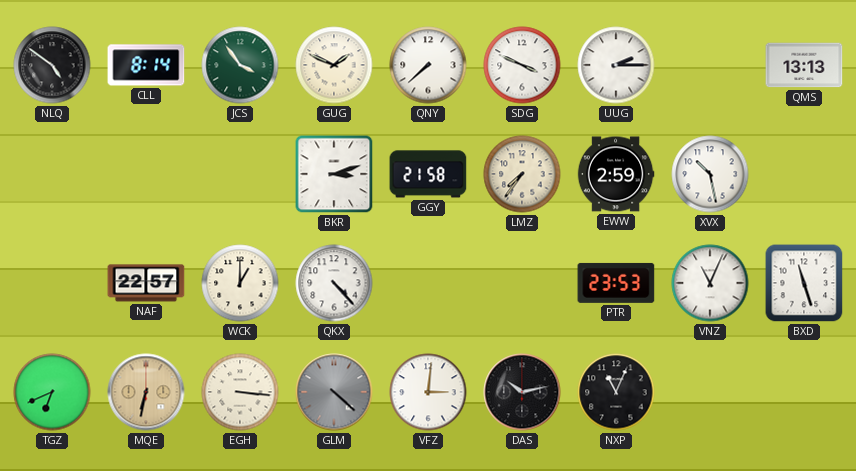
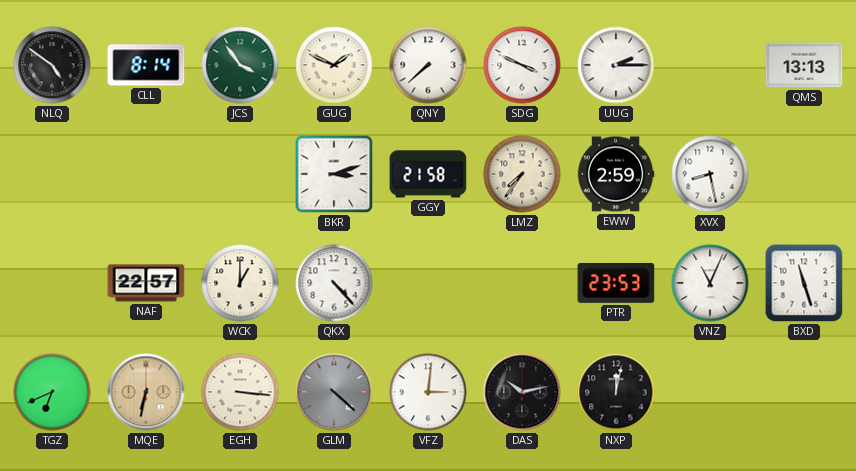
XVX: 10:28 -> 8:28 (710, 174)
NXP: 11:04 -> 12:02 (616, 392)
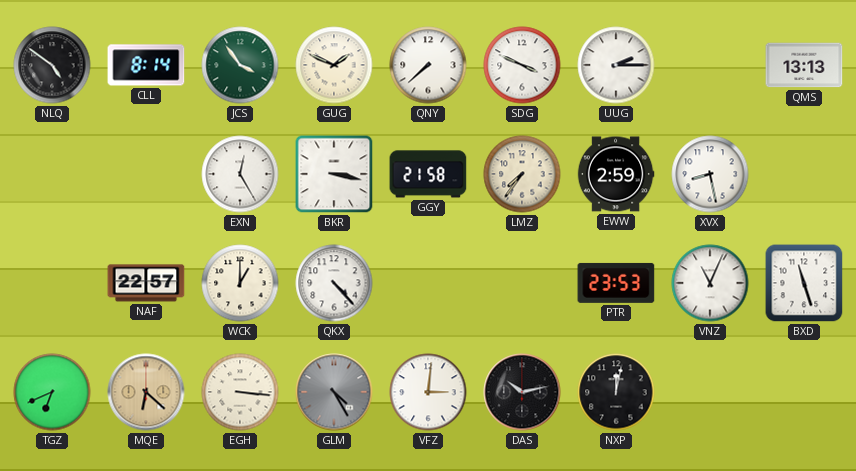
EXN: none -> 12:25 (240, 174)
BKR: 3:12 -> 3:17 (334, 174)
MQE: 6:32 -> 6:22 (146, 392)
GLM: 4:22 -> 4:25 (334, 392)
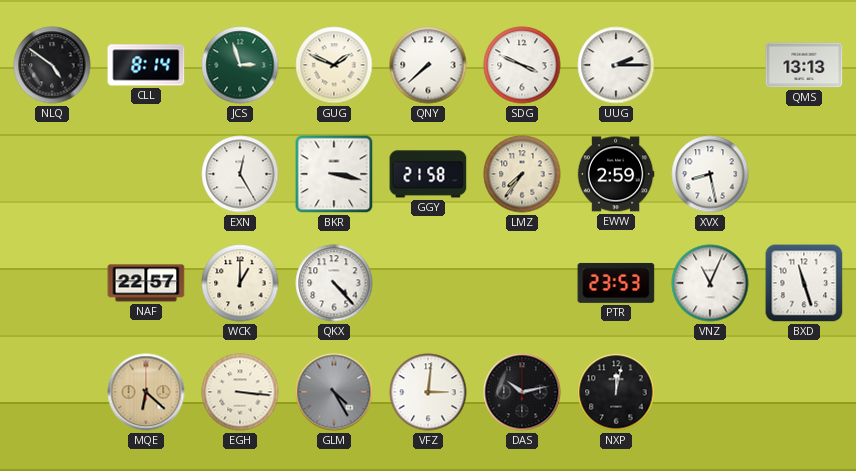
JCS: 3:54 -> 2:57 (240, 65)
TGZ: 6:41 -> none (52, 392)
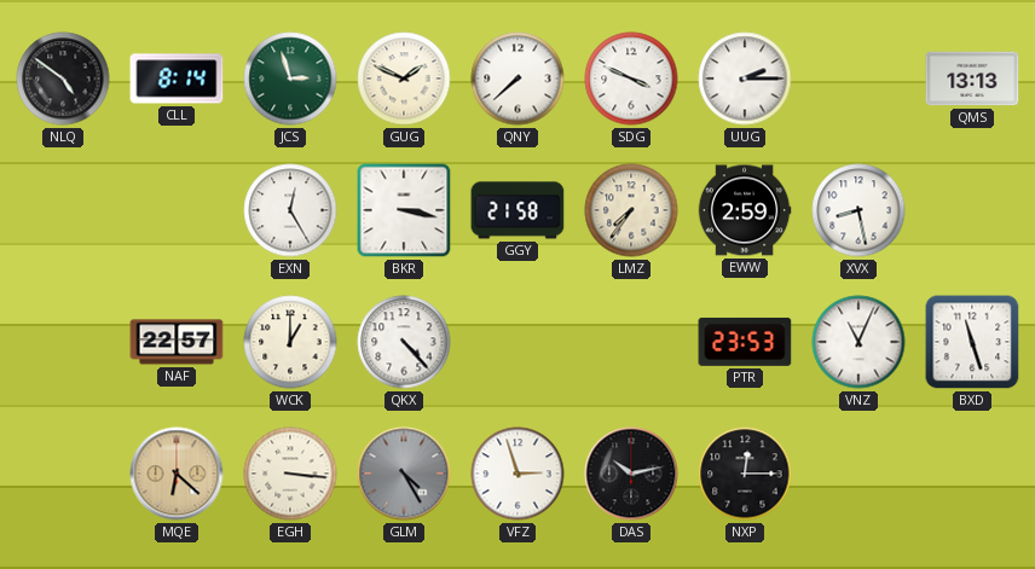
VFZ: 3:01 -> 2:57 (517, 474)
NXP: 12:02 -> 12:15 (745, 474)
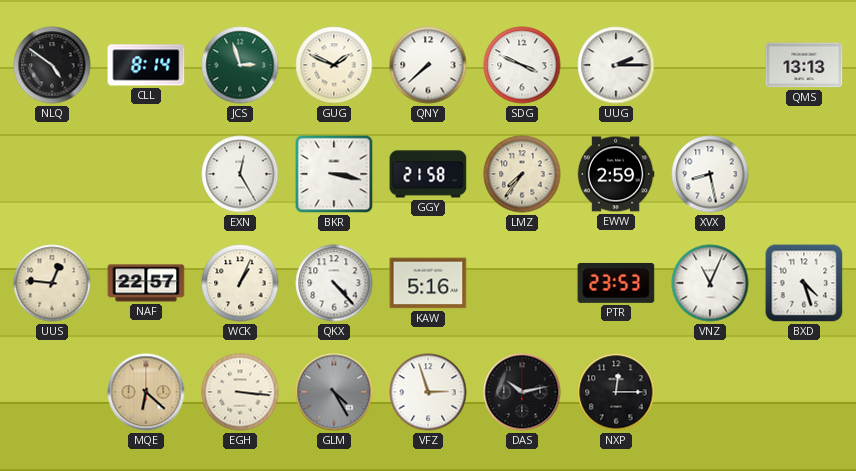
UUS: none -> 12:46 (52, 283)
WCK: 1:00 -> 1:04 (240, 283)
KAW: none -> 5:16 (428, 283)
BXD: 11:27 -> 4:27 (804, 283)
